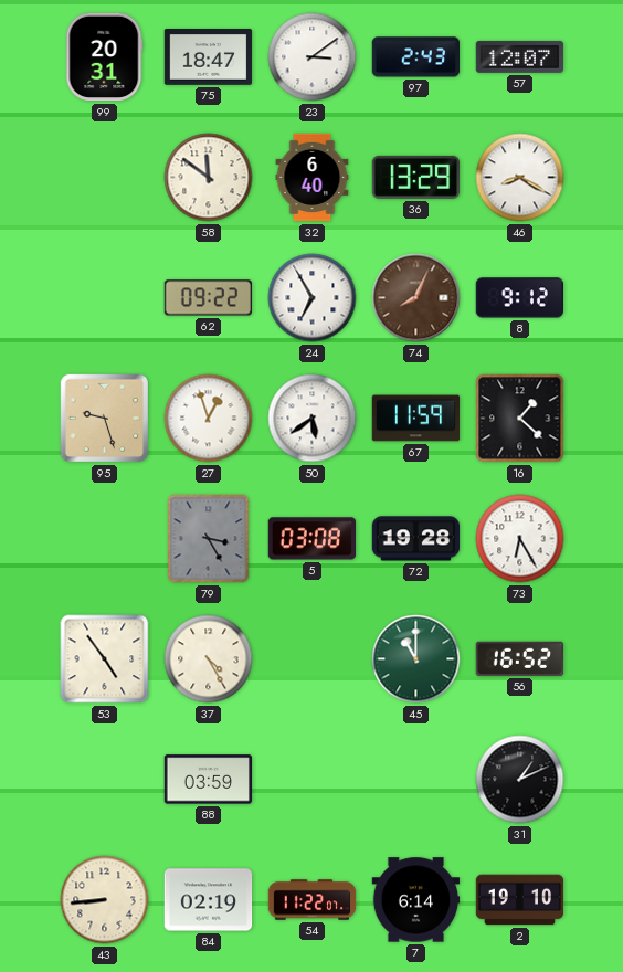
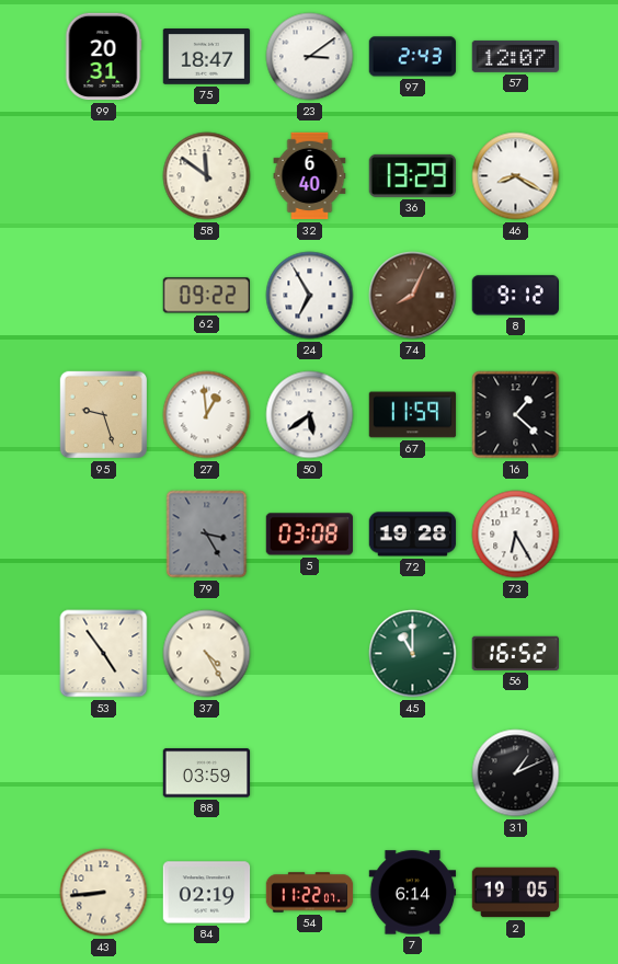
27: 12:57 -> 12:59 (207, 415)
2: 19:10 -> 19:05 (516, 893)
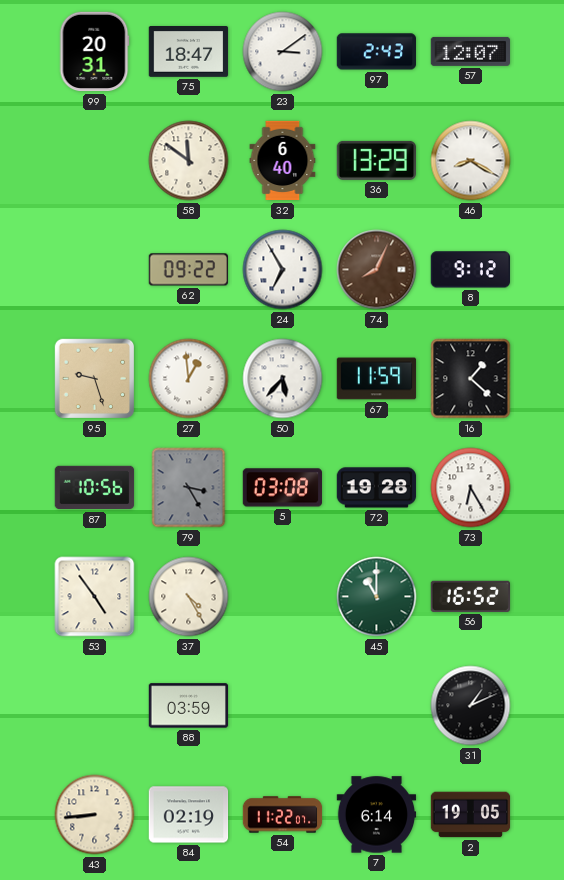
50: 5:39 -> 5:37 (283, 379)
87: none -> 10:56 (95, 488)
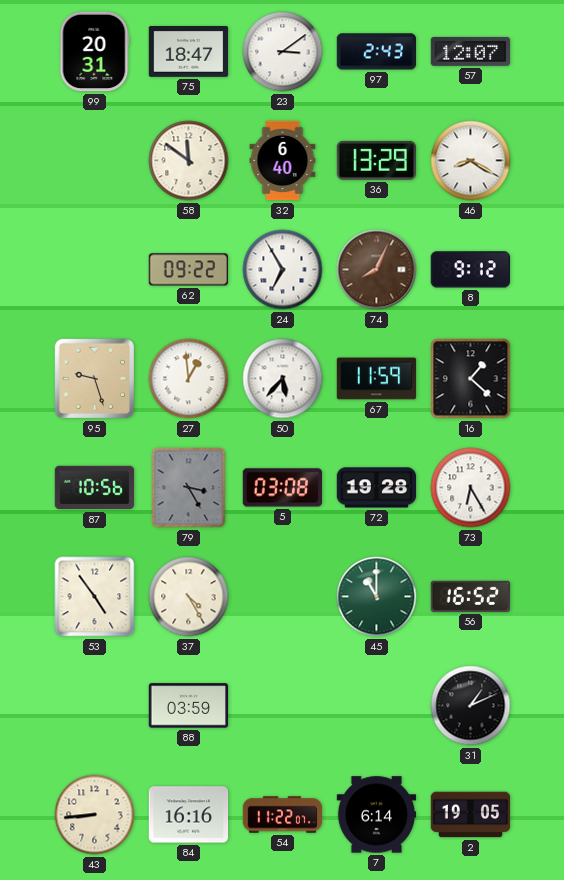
84: 02:19 -> 16:16 (189, 815)
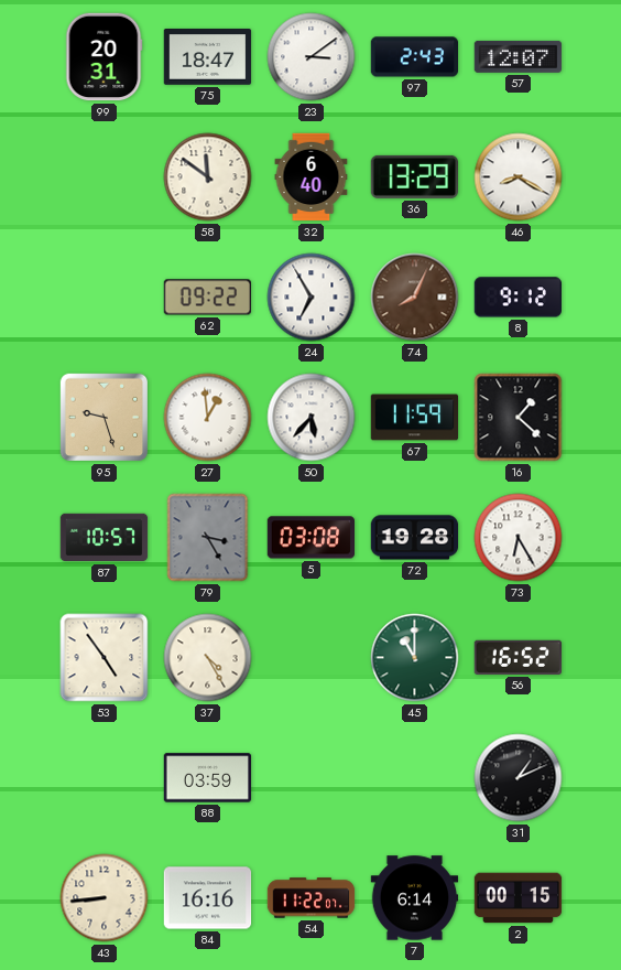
87: 10:56 -> 10:57 (105, 538)
2: 19:05 -> 00:15 (519, 898)
